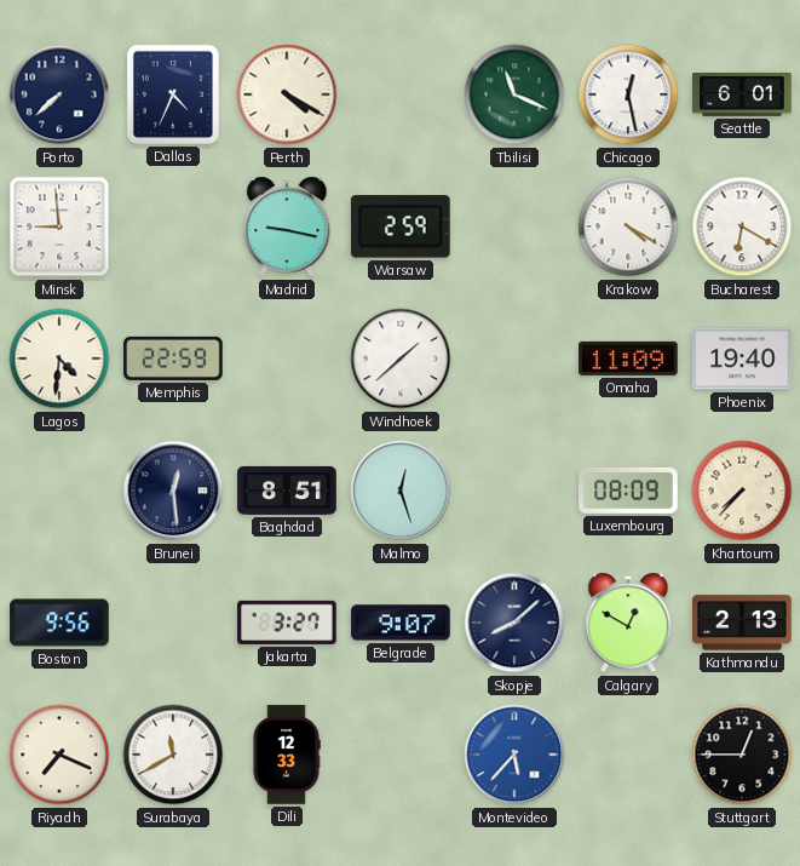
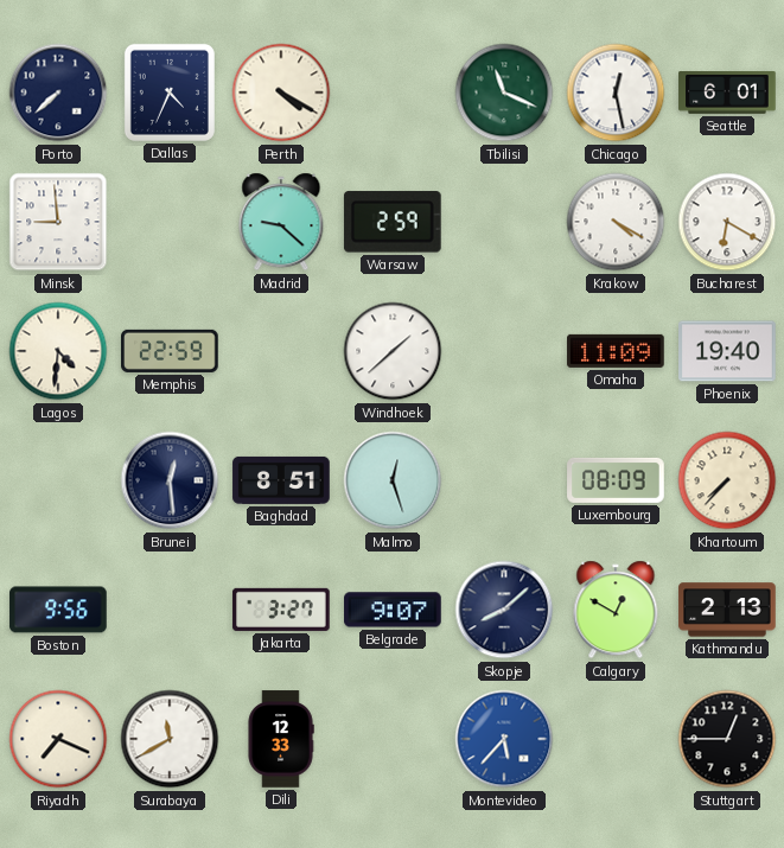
Madrid: 9:17 -> 9:22 (281, 222)
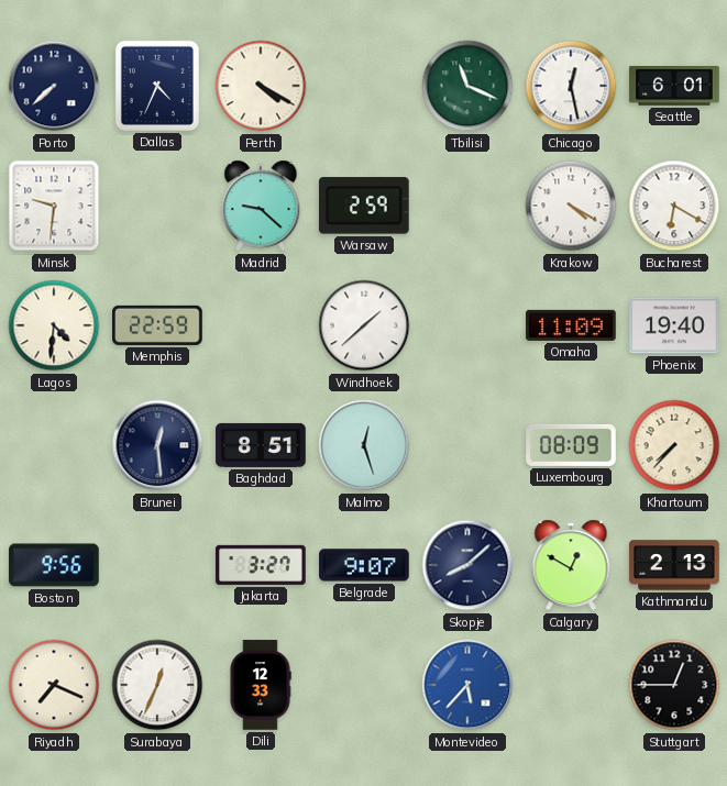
Minsk: 8:59 -> 9:31 (54, 206)
Surabaya: 11:40 -> 12:34 (157, 685)
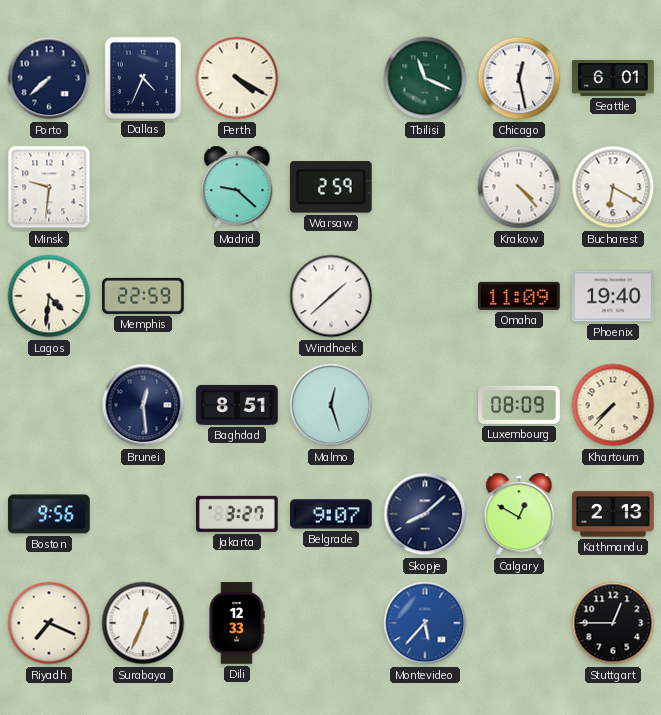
Krakow: 4:20 -> 4:23 (519, 187)
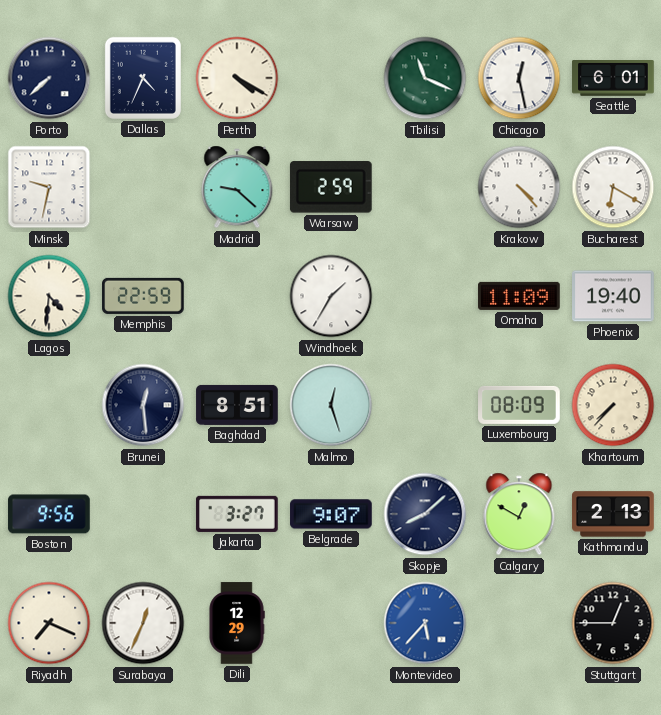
Minsk: 9:31 -> 9:32 (49, 187)
Windhoek: 1:38 -> 1:35 (331, 296)
Dili: 12:33 -> 12:29 (237, 623)
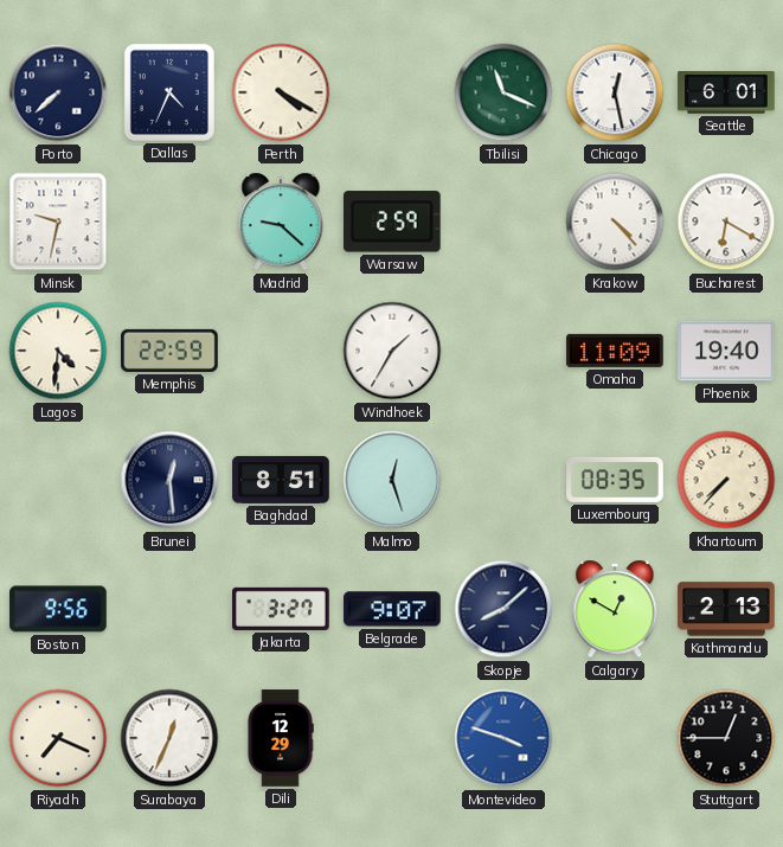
Luxembourg: 08:09 -> 08:35 (615, 480)
Montevideo: 5:37 -> 3:48 (503, 738)
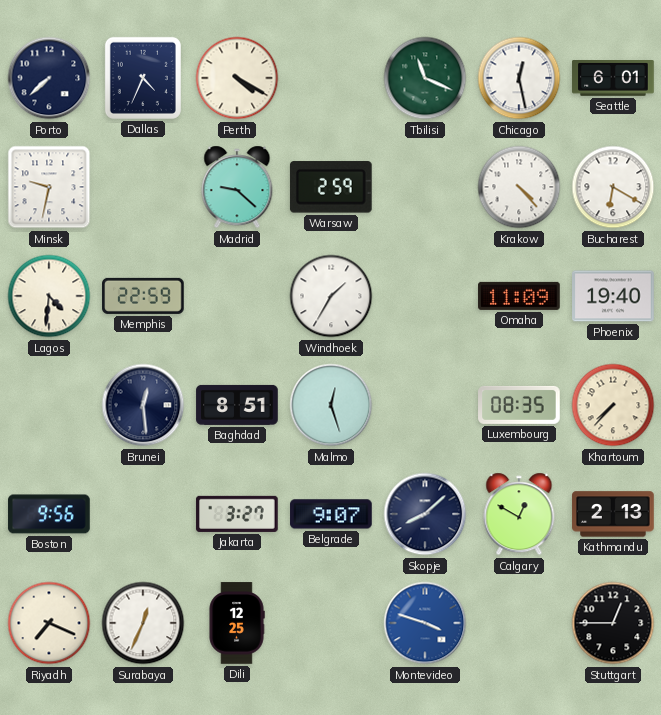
Dili: 12:29 -> 12:25 (237, 623)
